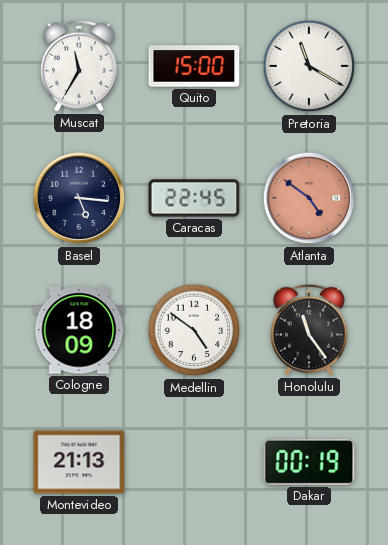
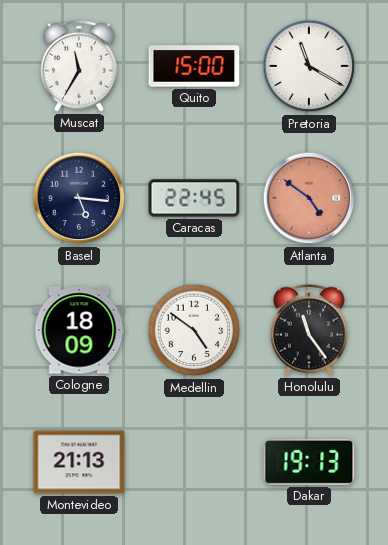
Dakar: 00:19 -> 19:13 (309, 462)
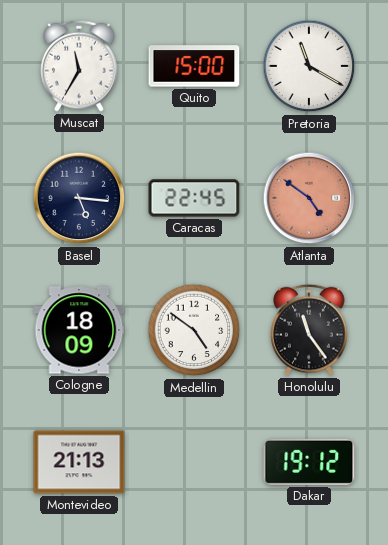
Dakar: 19:13 -> 19:12 (309, 462)
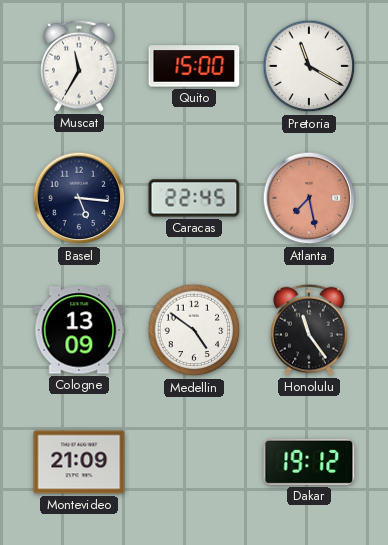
Atlanta: 4:51 -> 7:28 (309, 198)
Cologne: 18:09 -> 13:09 (79, 330)
Montevideo: 21:13 -> 21:09 (79, 462)
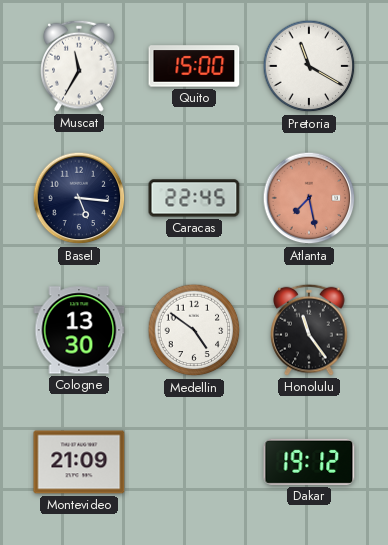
Cologne: 13:09 -> 13:30 (79, 330)
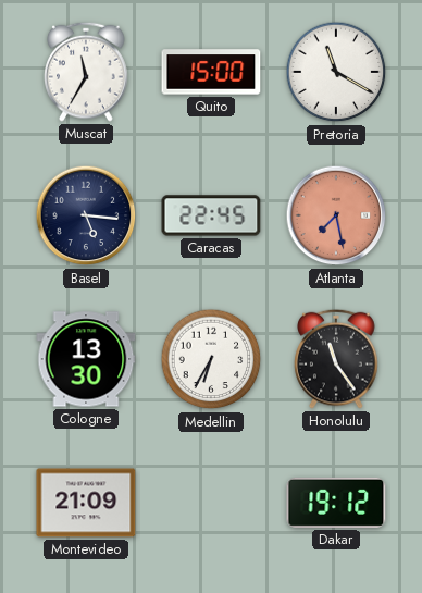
Medellin: 4:51 -> 6:35 (211, 359)
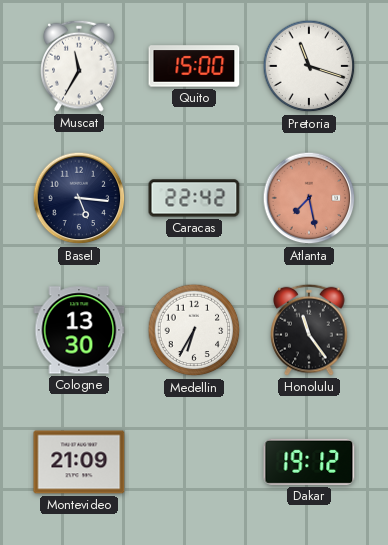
Pretoria: 11:20 -> 11:18 (309, 66)
Caracas: 22:45 -> 22:42 (194, 198)
